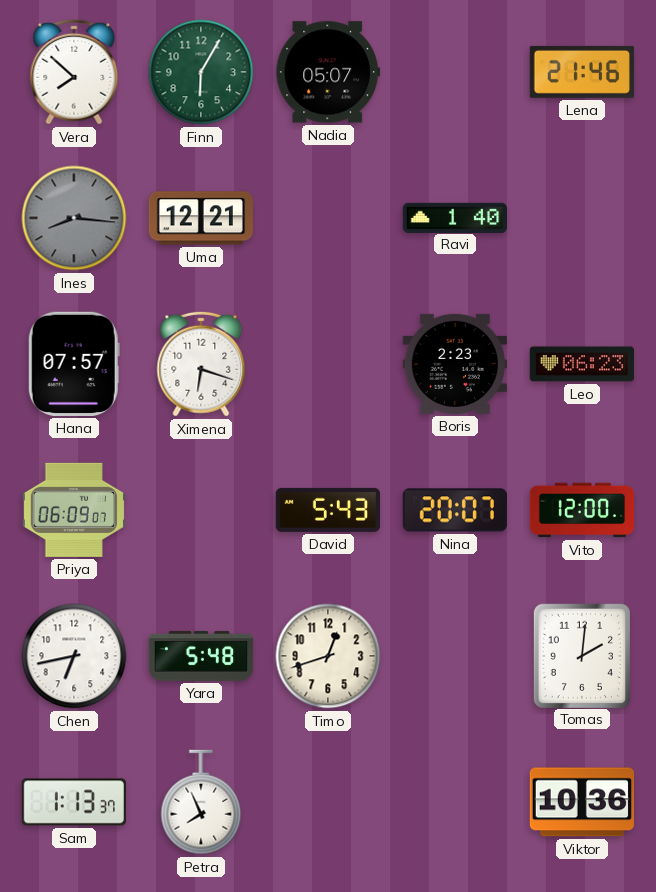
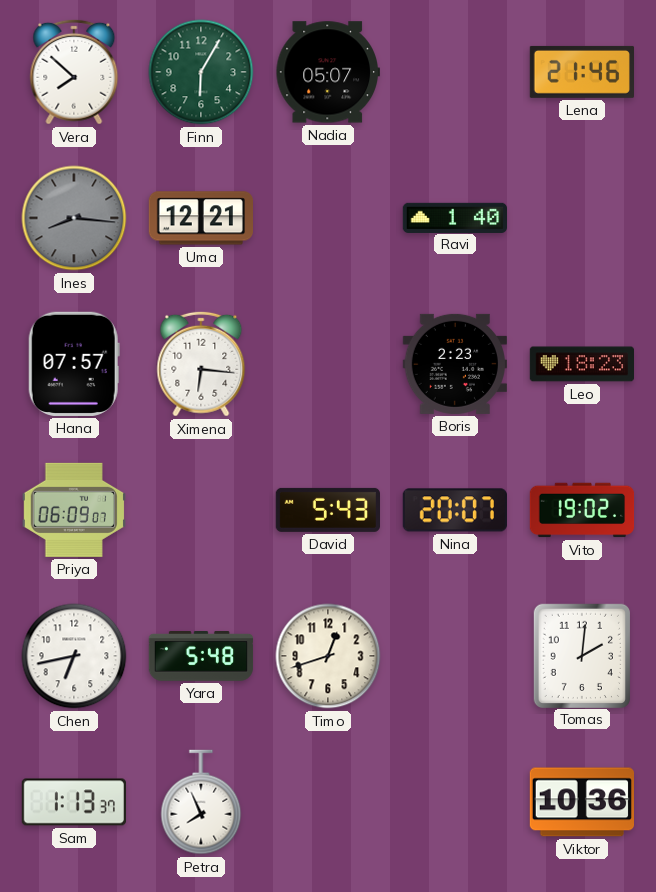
Ximena: 6:18 -> 6:16 (201, 364)
Leo: 06:23 -> 18:23 (581, 364)
Vito: 12:00 -> 19:02 (582, 510)
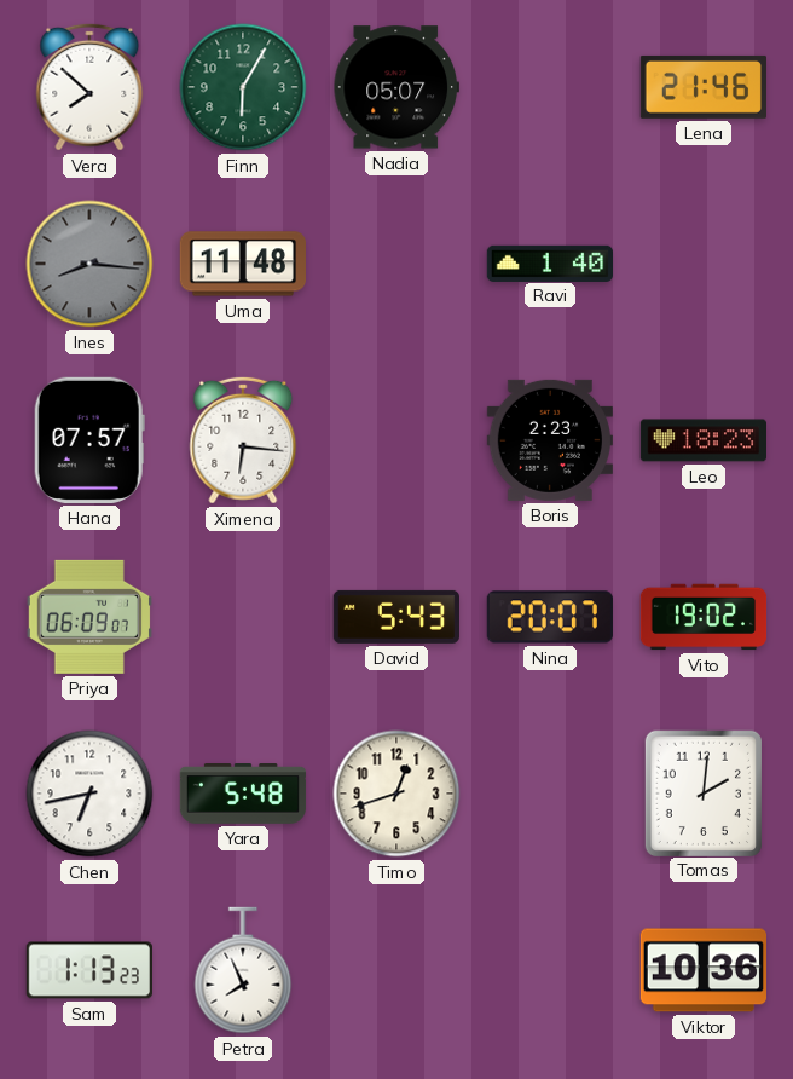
Uma: 12:21 -> 11:48 (242, 264)
Sam: 1:13:37 -> 1:13:23 (88, 970)
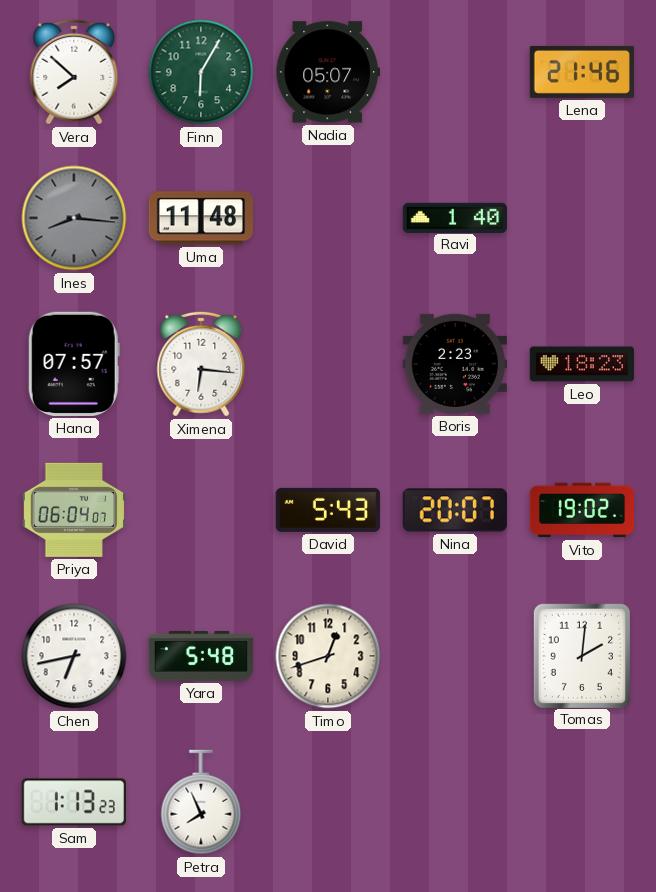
Priya: 06:09 -> 06:04 (74, 510)
Viktor: 10:36 -> none (702, 970)
